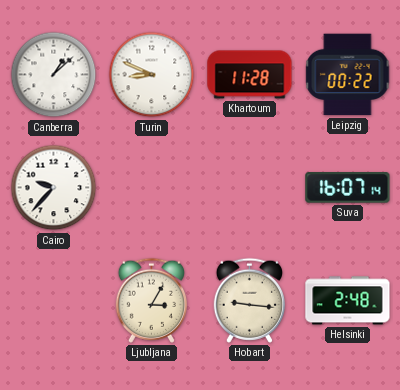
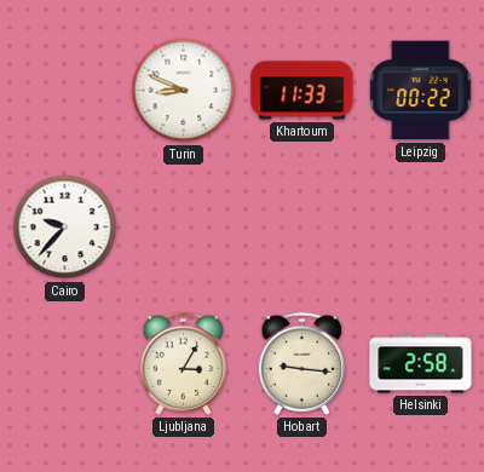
Canberra: 1:08 -> none (54, 75)
Khartoum: 11:28 -> 11:33 (302, 91)
Suva: 16:07 -> none (348, 188)
Helsinki: 2:48 -> 2:58 (421, 364)
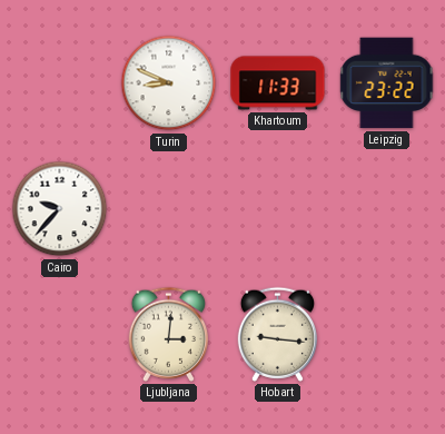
Leipzig: 00:22 -> 23:22 (387, 83)
Ljubljana: 3:05 -> 3:01 (168, 334)
Helsinki: 2:58 -> none (421, 364)
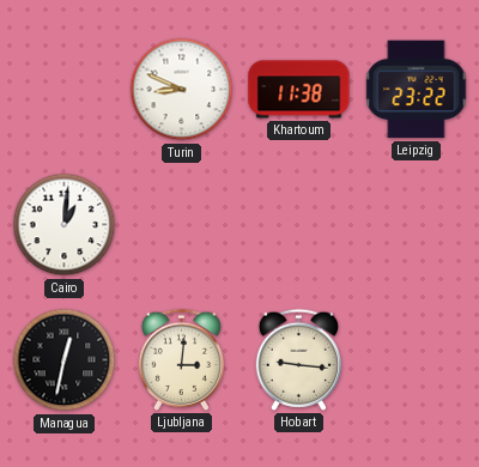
Khartoum: 11:33 -> 11:38 (299, 90)
Cairo: 9:37 -> 1:01 (65, 225)
Managua: none -> 12:32 (65, 360)
